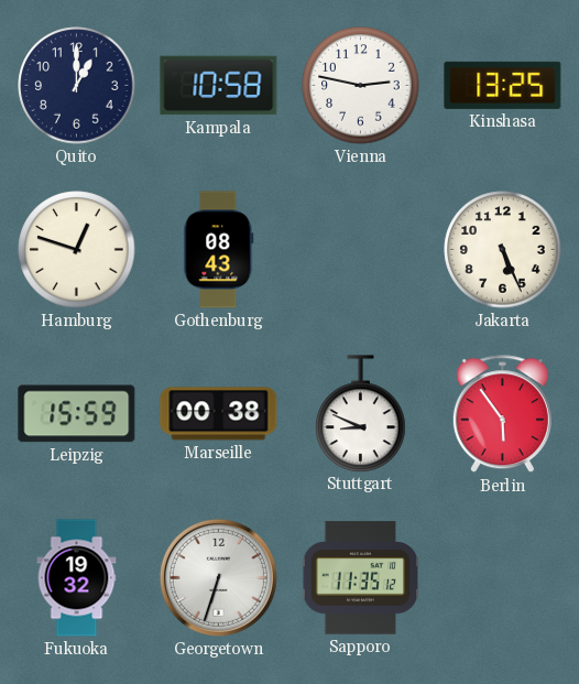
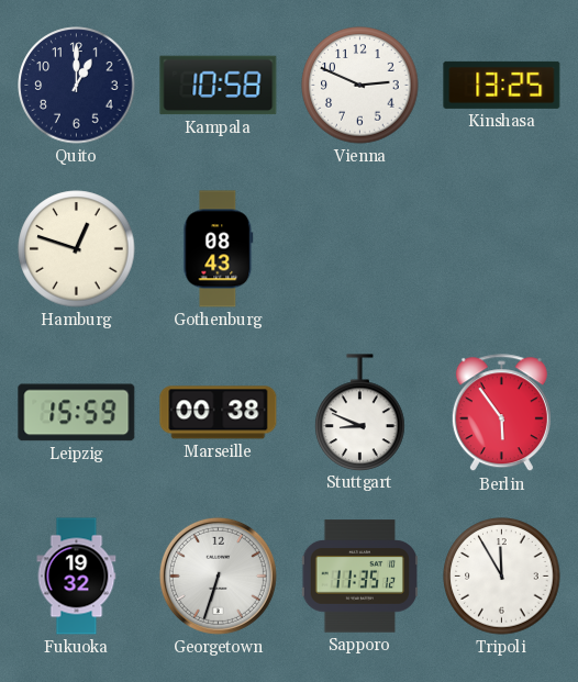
Vienna: 2:47 -> 2:49 (360, 86)
Jakarta: 5:26 -> none (503, 250)
Tripoli: none -> 11:55 (502, 577)
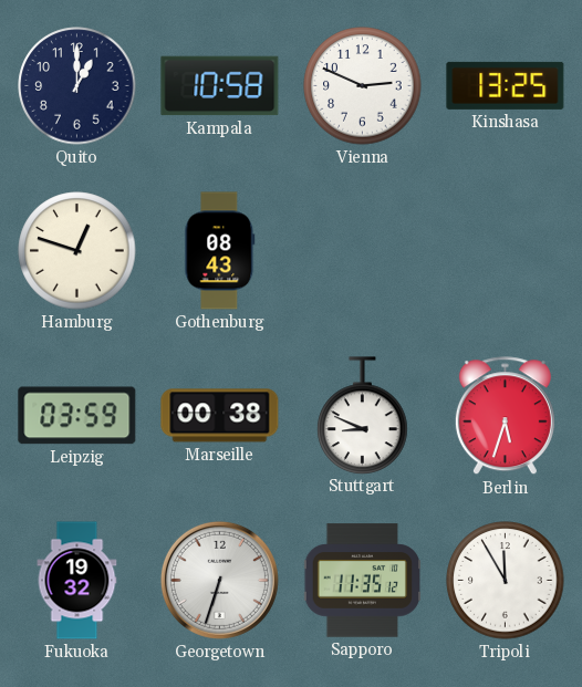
Leipzig: 15:59 -> 03:59 (77, 416)
Berlin: 5:54 -> 5:33 (505, 416)
